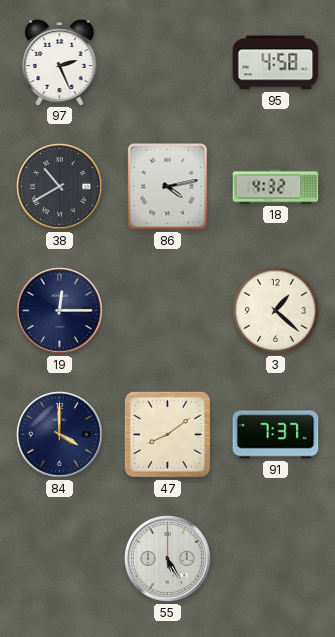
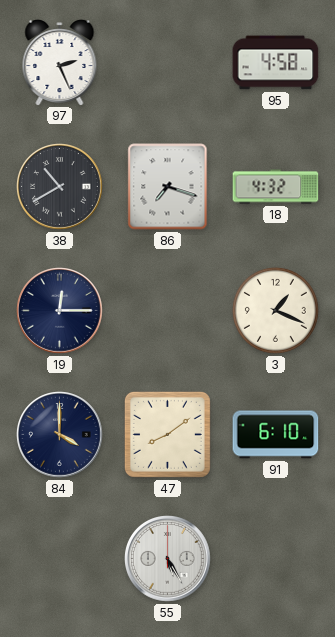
86: 4:13 -> 7:18 (168, 187)
3: 1:22 -> 1:19 (275, 310)
91: 7:37 -> 6:10 (276, 435)
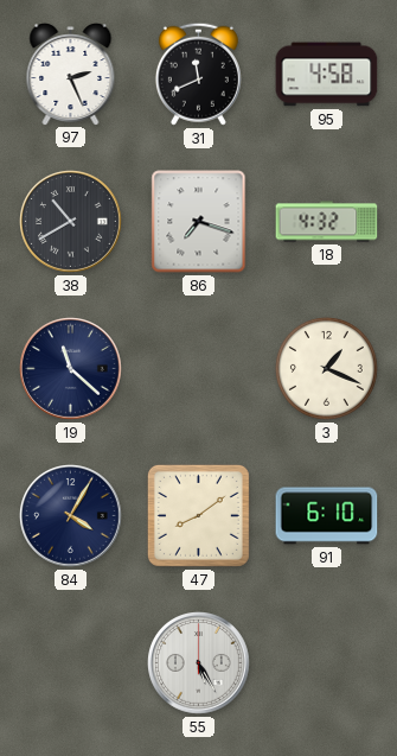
31: none -> 11:41 (198, 74)
19: 12:15 -> 11:22 (71, 369)
84: 4:00 -> 4:05 (71, 516)
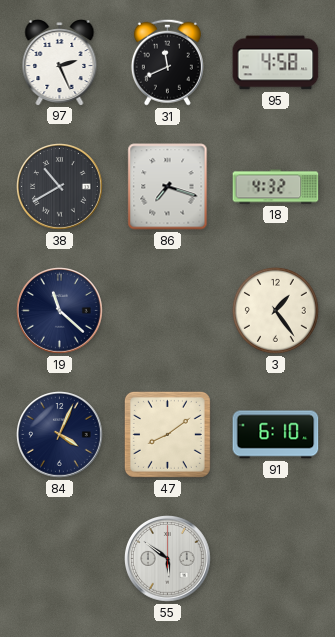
3: 1:19 -> 1:24 (275, 310)
84: 4:05 -> 4:04 (60, 435)
55: 5:25 -> 5:51 (168, 559)
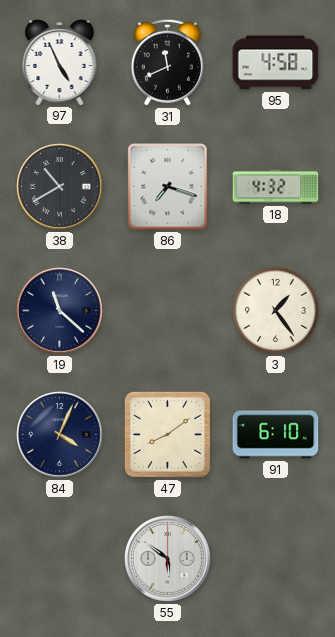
97: 2:26 -> 4:56 (60, 63)
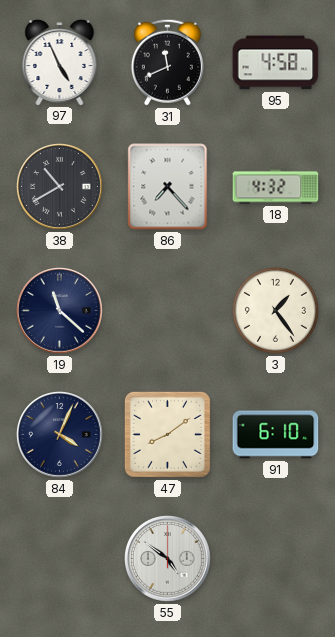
86: 7:18 -> 7:23 (168, 187)
55: 5:51 -> 4:51 (168, 559)
